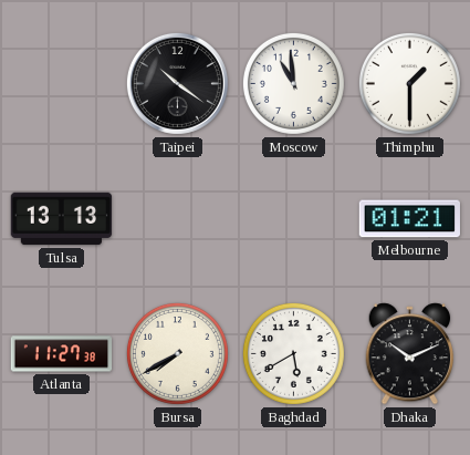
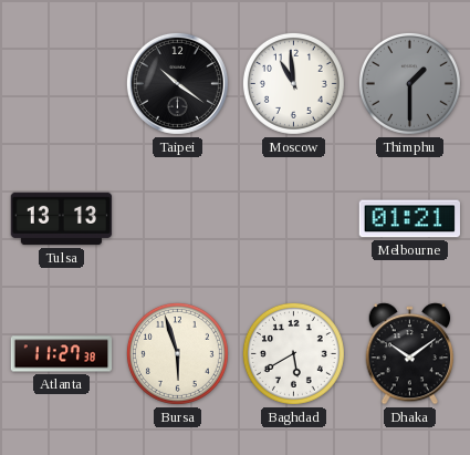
Thimphu dial: white -> grey (409, 83)
Bursa: 7:40 -> 5:57 (177, 353)
Dhaka: 10:11 -> 10:09 (410, 354)
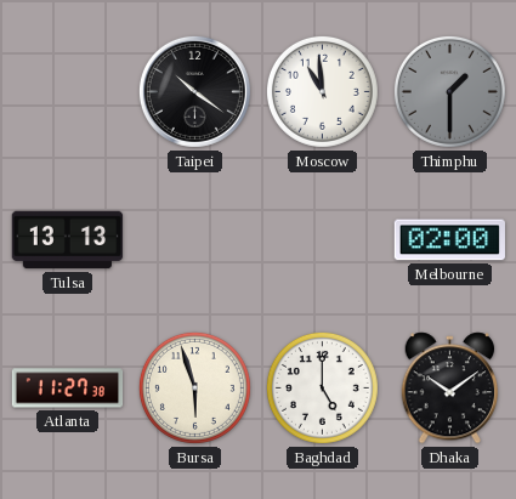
Melbourne: 01:21 -> 02:00 (449, 240)
Baghdad: 5:40 -> 5:00 (322, 387)
